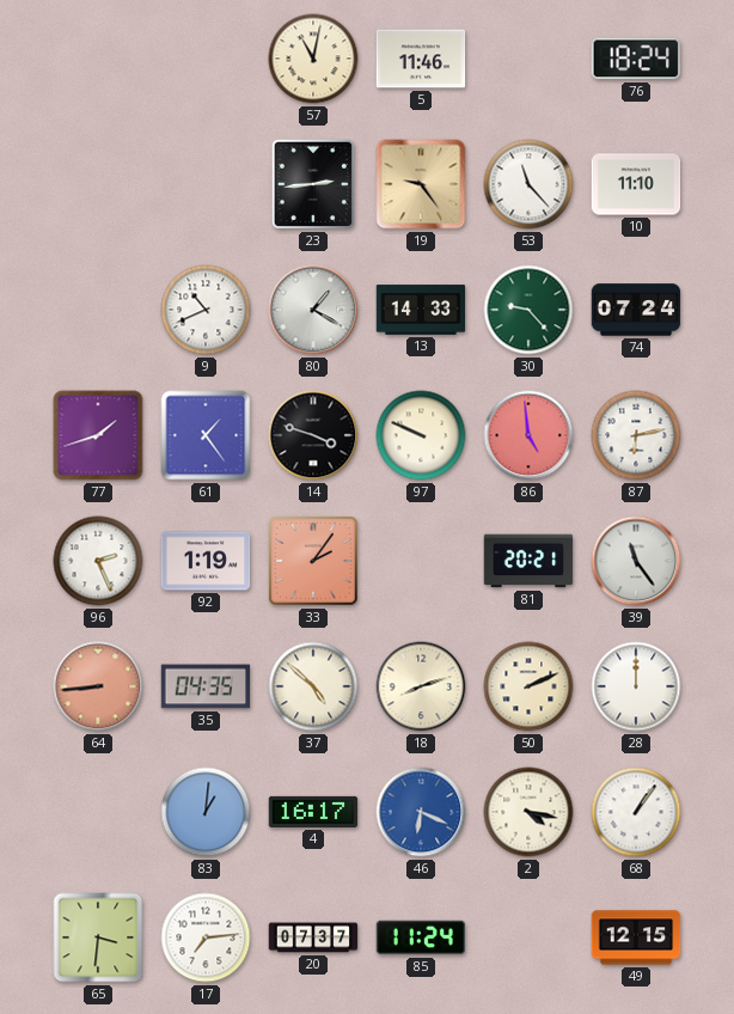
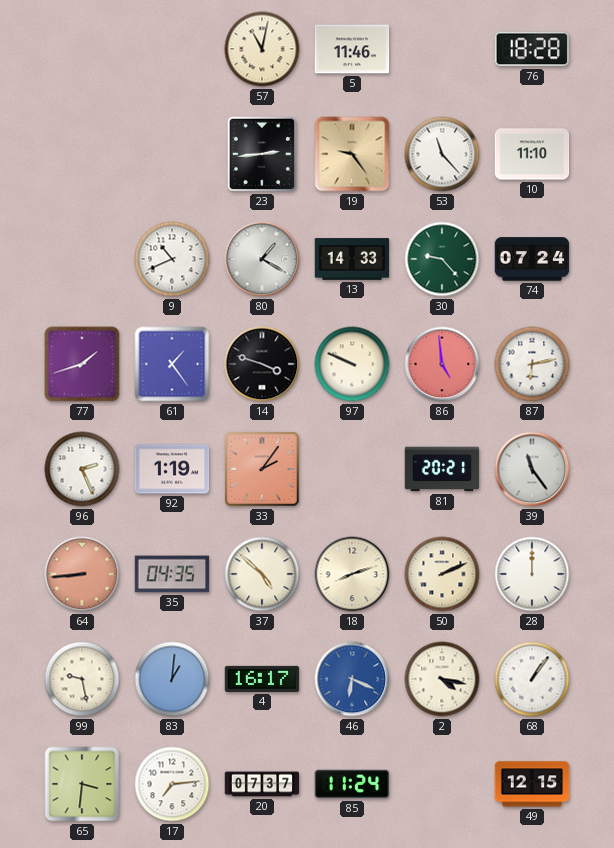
76: 18:24 -> 18:28 (532, 49)
99: none -> 9:28 (82, 679)
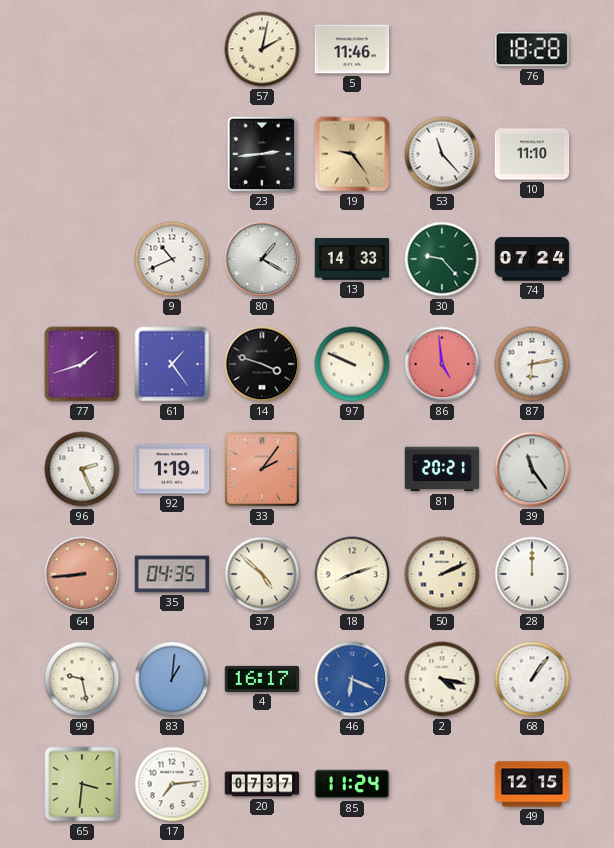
57: 11:02 -> 2:02 (262, 49)
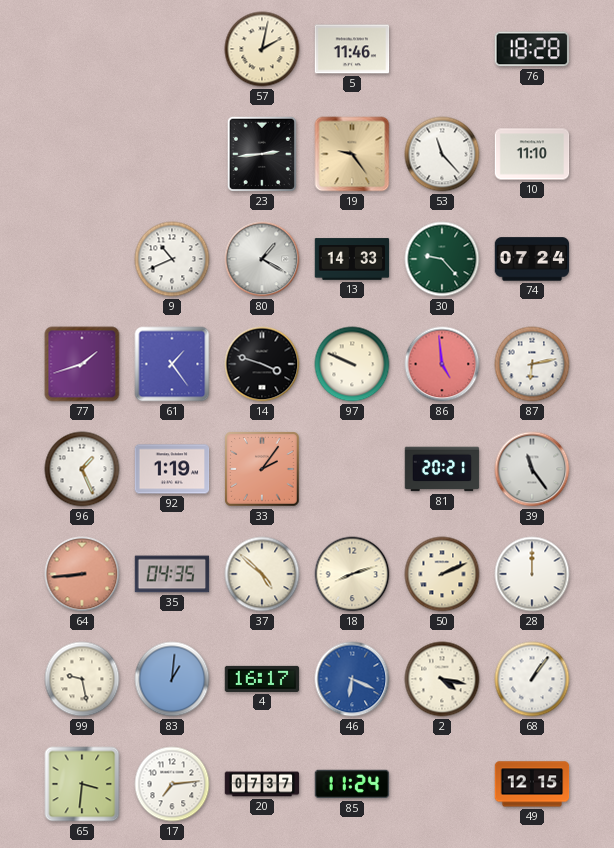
96: 2:26 -> 1:26 (82, 469)
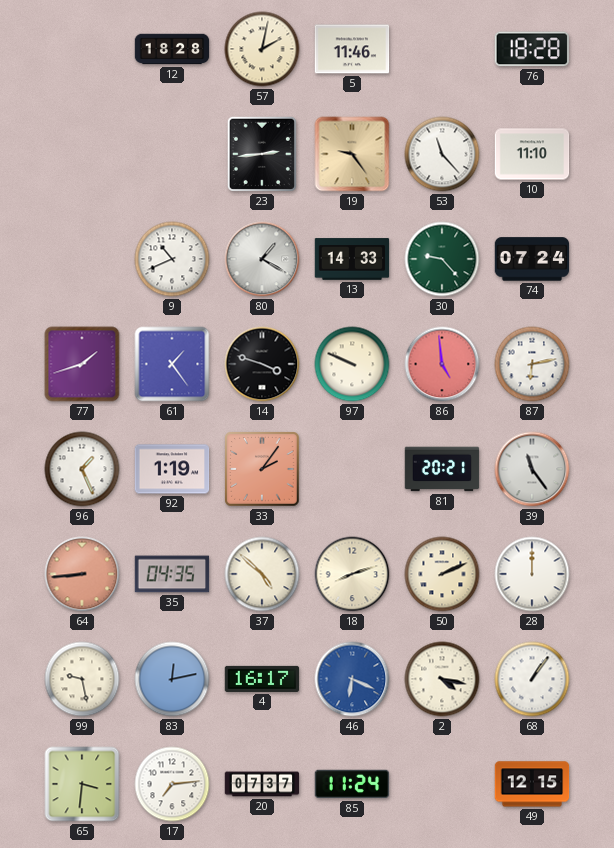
12: none -> 18:28 (172, 49)
83: 1:01 -> 12:13 (172, 679)
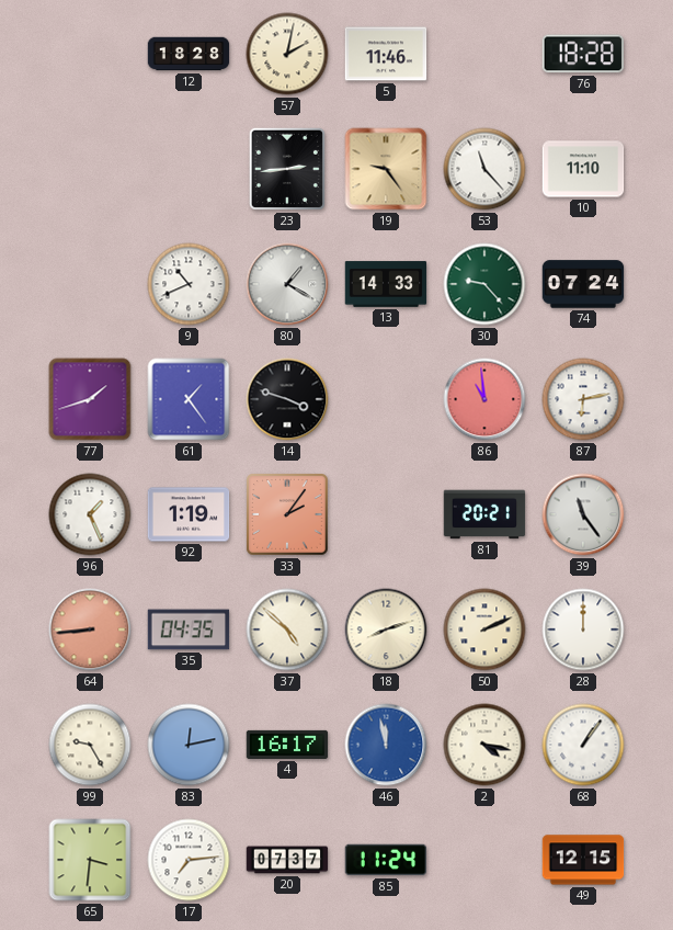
97: 9:49 -> none (352, 364)
86: 4:59 -> 10:59 (484, 399)
99: 9:28 -> 9:25 (90, 745)
46: 6:19 -> 11:58 (386, 745)
